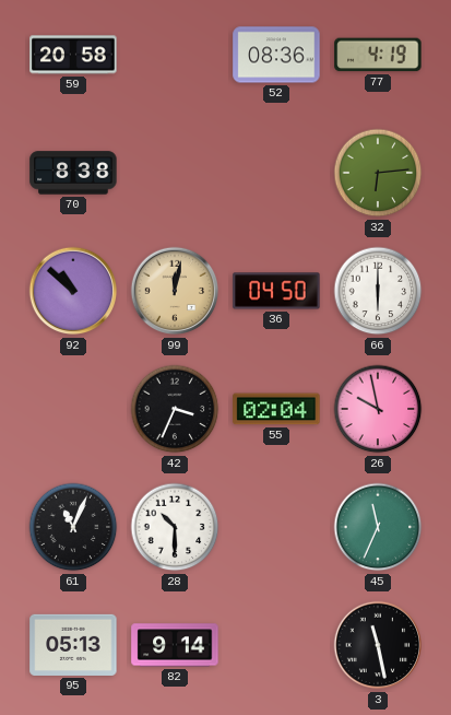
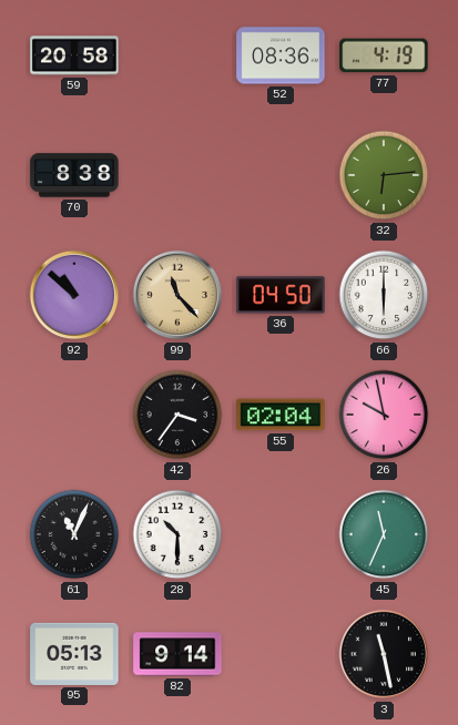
99: 12:02 -> 11:23 (177, 295)
42: 3:34 -> 3:36 (177, 415)
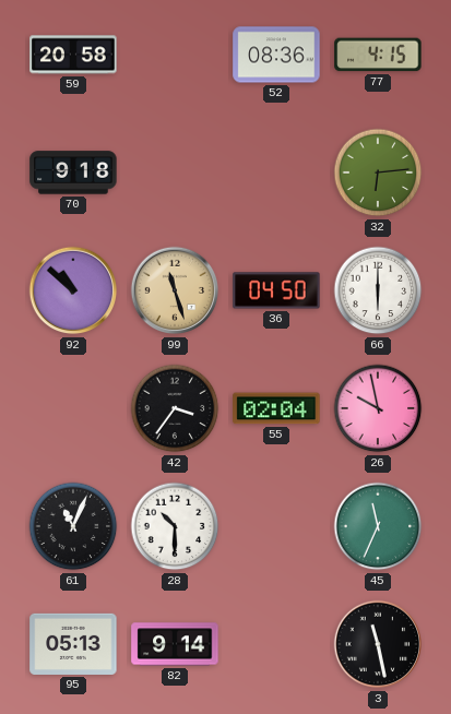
77: 4:19 -> 4:15 (378, 55)
70: 8:38 -> 9:18 (73, 172)
99: 11:23 -> 11:27 (175, 290)
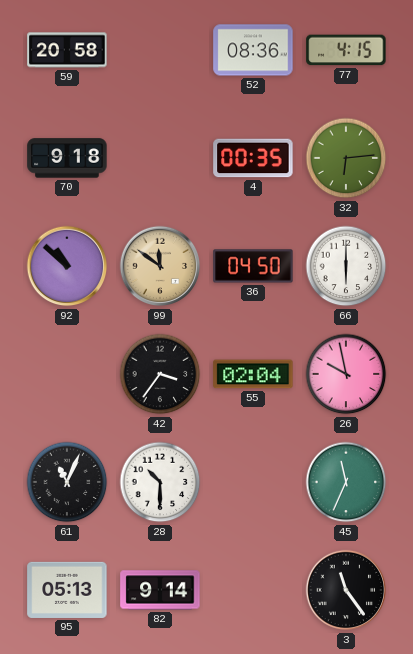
4: none -> 00:35 (253, 158)
99: 11:27 -> 11:51 (160, 266)
3: 11:28 -> 11:24 (346, 590)
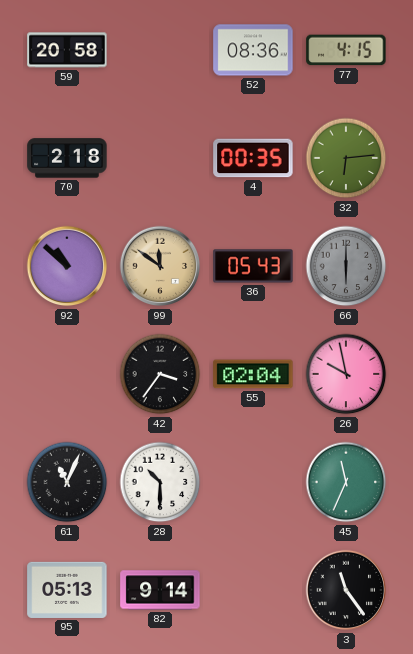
70: 9:18 -> 2:18 (67, 158)
36: 04:50 -> 05:43 (253, 266)
66 dial: white -> grey (346, 266)
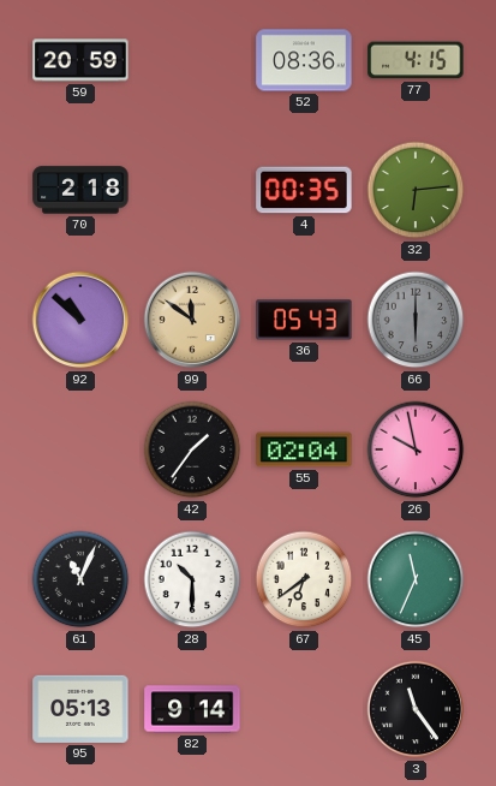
59: 20:58 -> 20:59 (80, 60)
42: 3:36 -> 1:36 (192, 449)
67: none -> 6:39 (304, 579)
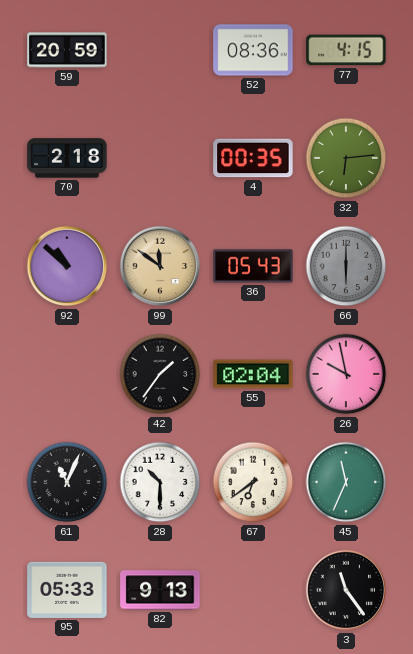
95: 05:13 -> 05:33 (67, 590)
82: 9:14 -> 9:13 (160, 590)
